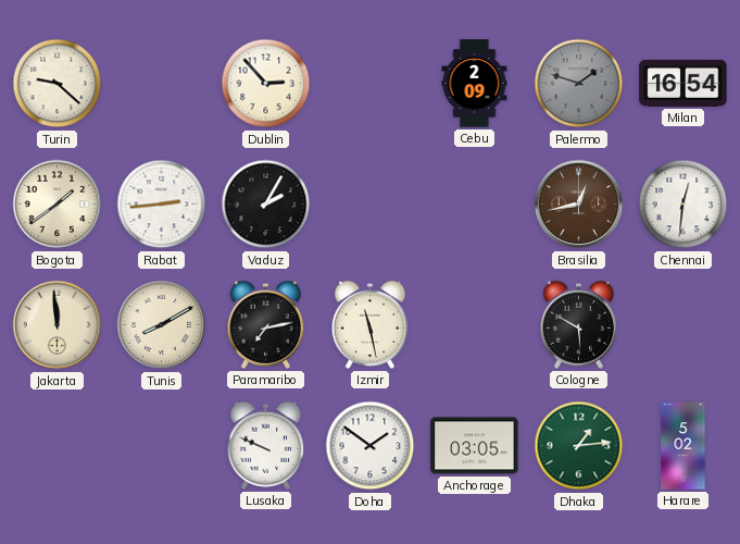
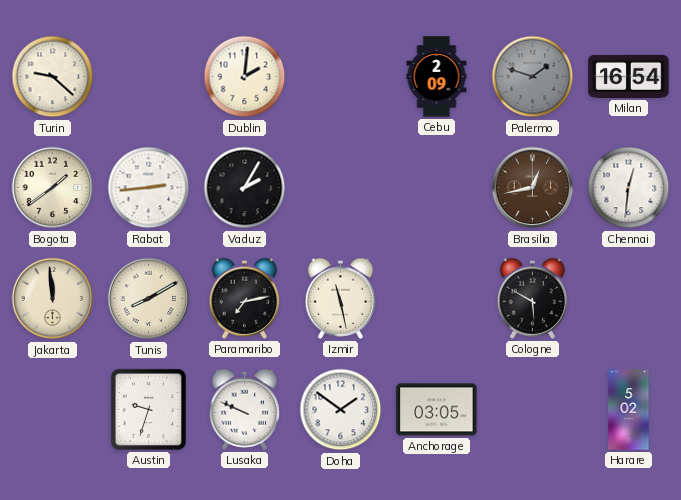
Dublin: 2:53 -> 2:01 (245, 77)
Austin: none -> 9:33 (148, 409)
Dhaka: 1:14 -> none (579, 446)
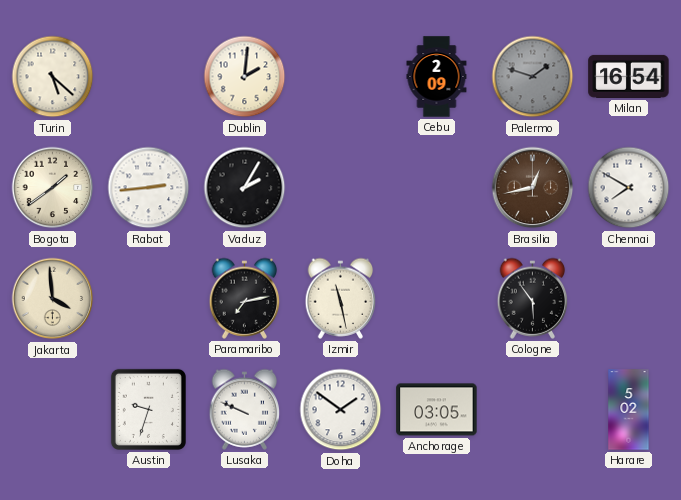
Turin: 9:22 -> 5:22 (53, 77)
Chennai: 12:31 -> 7:50 (629, 188)
Jakarta: 11:59 -> 3:59 (53, 299)
Tunis: 8:10 -> none (149, 299)
Cologne: 5:50 -> 5:54 (533, 298)
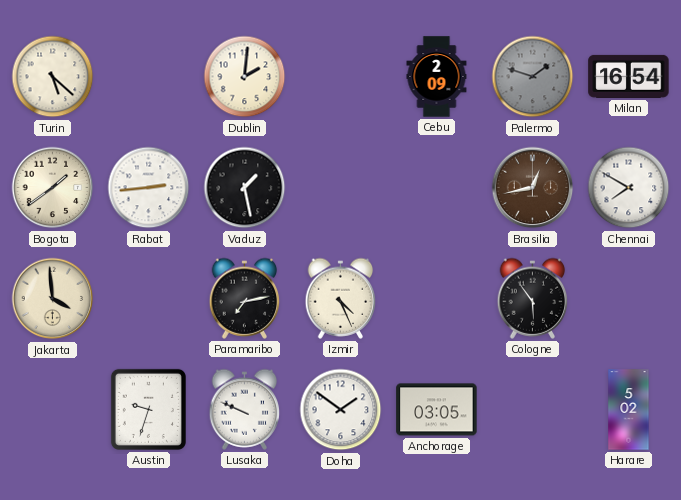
Vaduz: 2:05 -> 1:28 (245, 188)
Izmir: 11:28 -> 4:26 (341, 298)
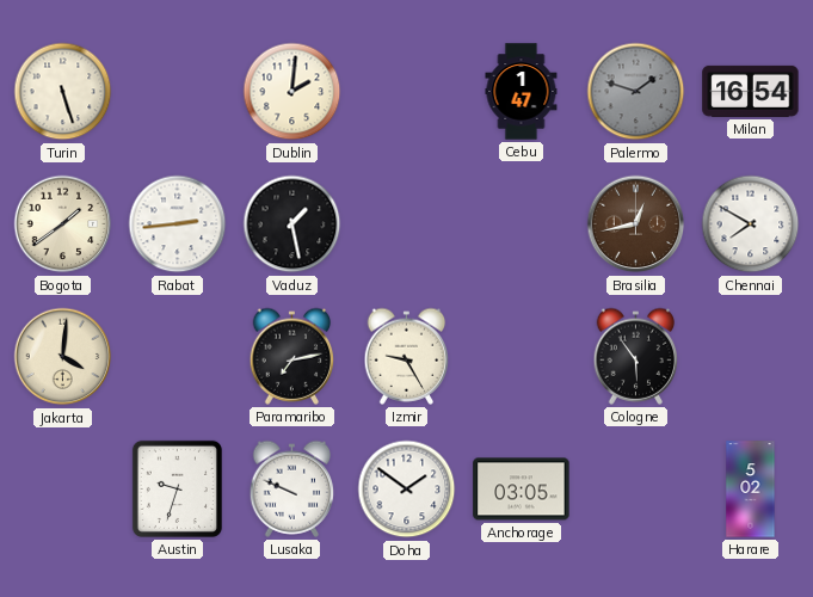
Turin: 5:22 -> 5:27 (63, 92)
Cebu: 2:09 -> 1:47 (522, 92)
Jakarta: 3:59 -> 4:01 (63, 357)
Izmir: 4:26 -> 9:25 (407, 356)
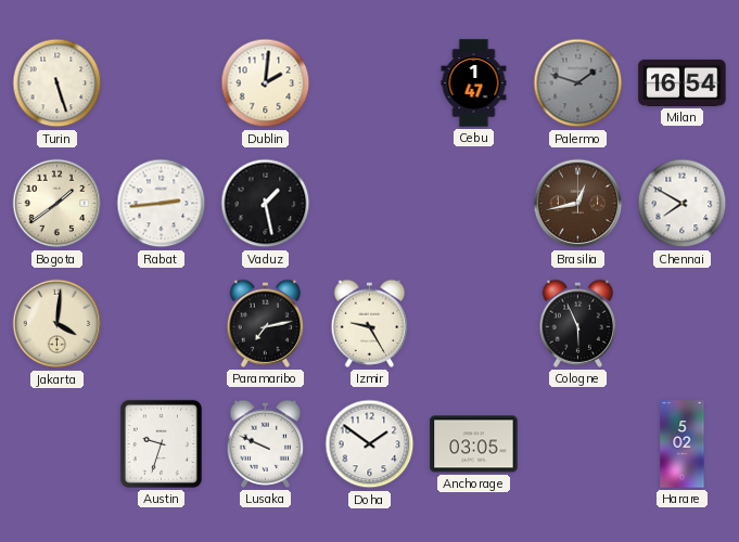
Cologne: 5:54 -> 5:56 (578, 323)
